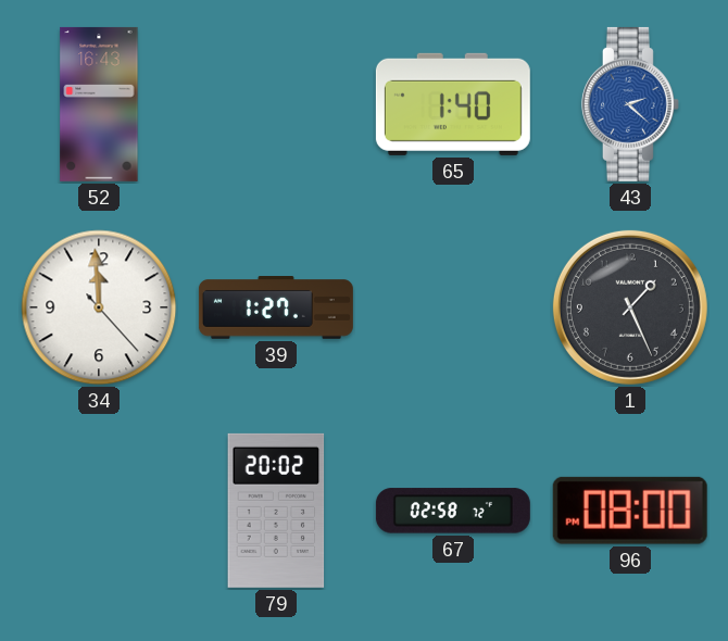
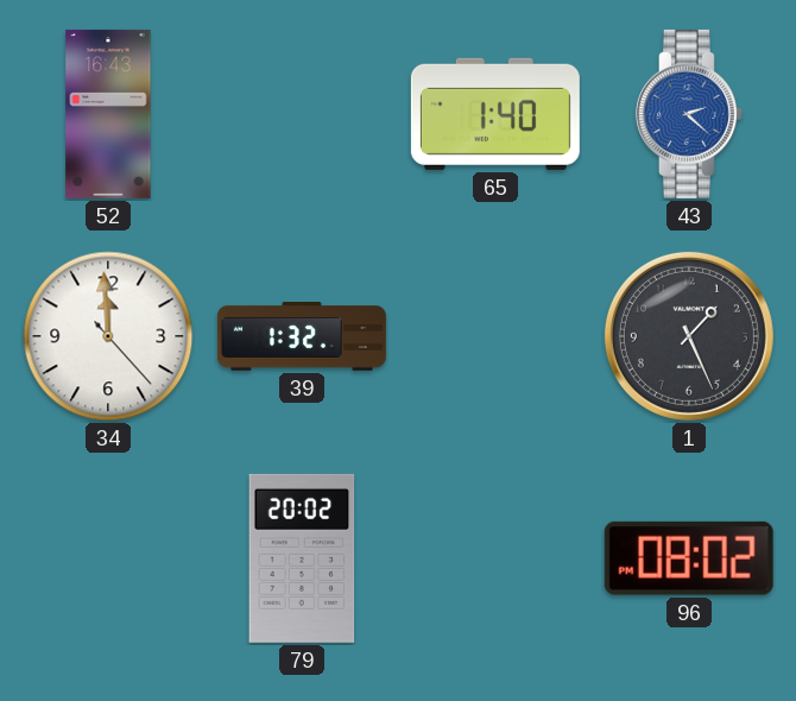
39: 1:27 -> 1:32 (302, 337)
67: 02:58 -> none (453, 511)
96: 08:00 -> 08:02 (689, 558)
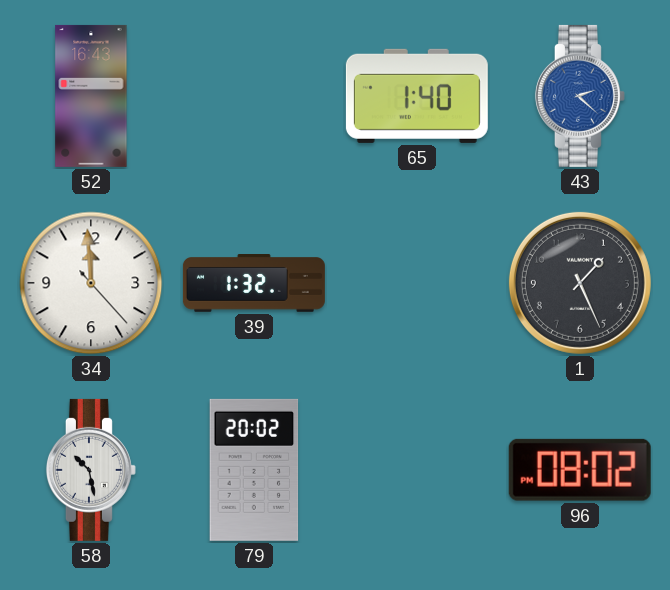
58: none -> 10:28 (91, 470)
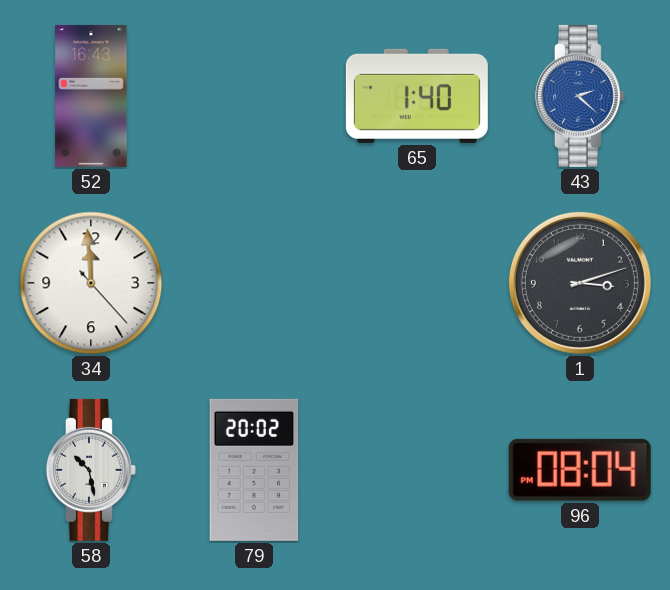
39: 1:32 -> none (254, 284)
1: 1:26 -> 3:12 (580, 283)
96: 08:02 -> 08:04 (580, 470)
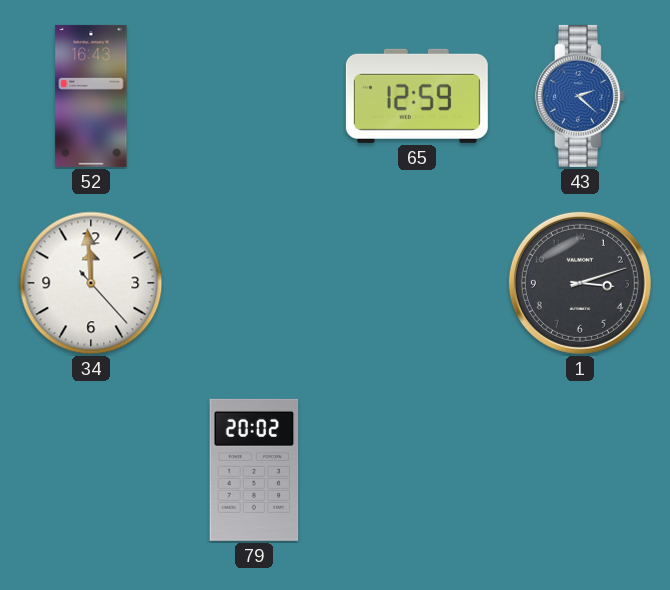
65: 1:40 -> 12:59 (417, 96)
58: 10:28 -> none (91, 470)
96: 08:04 -> none (580, 470)
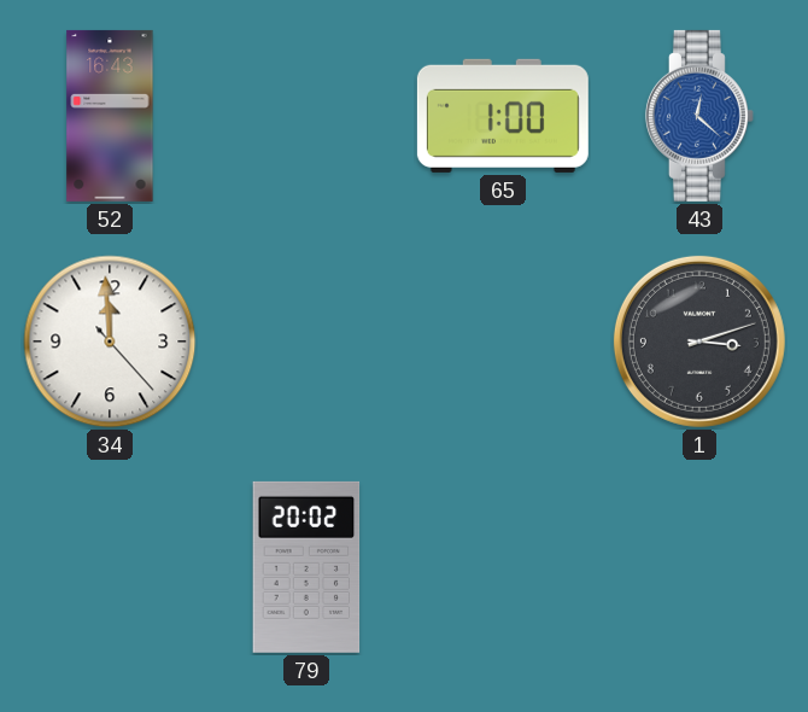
65: 12:59 -> 1:00 (503, 116)
43: 2:22 -> 12:22 (699, 116)
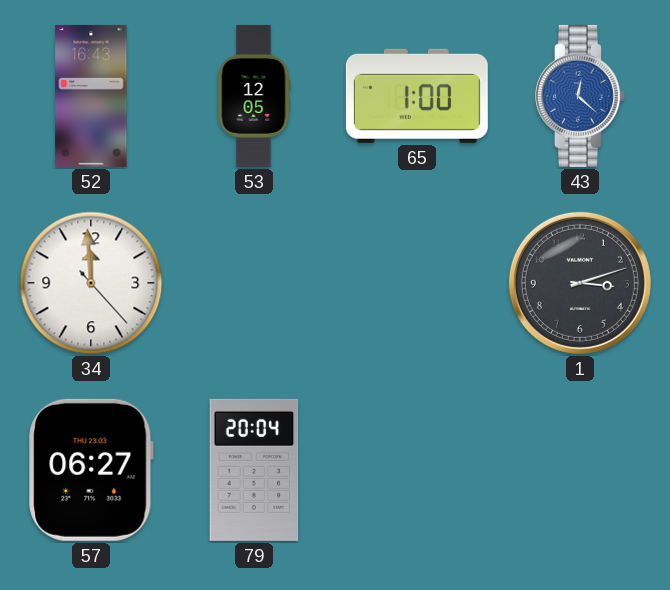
53: none -> 12:05 (254, 96)
57: none -> 06:27 (91, 470)
79: 20:02 -> 20:04 (254, 470)
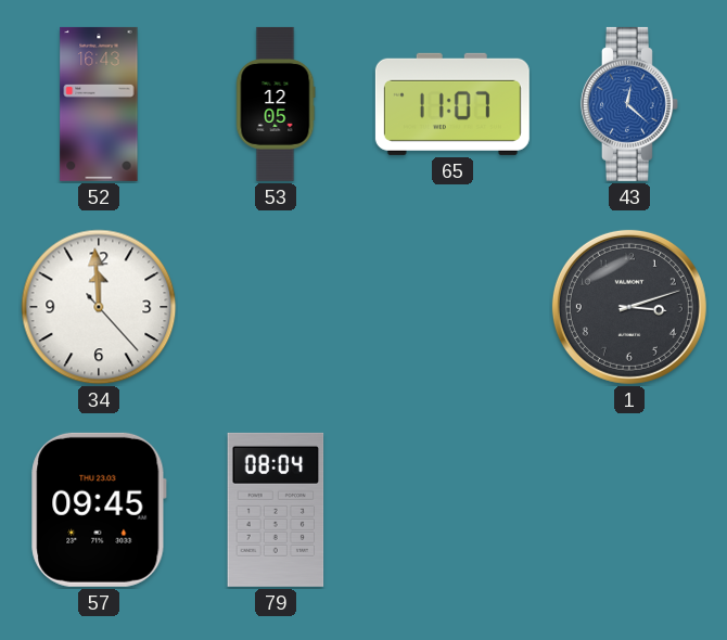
65: 1:00 -> 11:07 (452, 104)
57: 06:27 -> 09:45 (99, 510)
79: 20:04 -> 08:04 (276, 510)
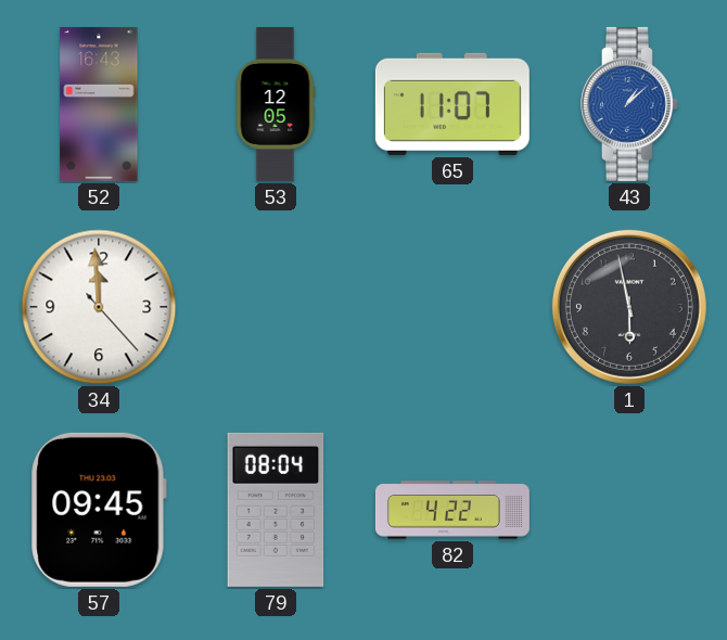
43: 12:22 -> 1:08 (629, 104)
1: 3:12 -> 5:58 (629, 307)
82: none -> 4:22 (452, 510)
